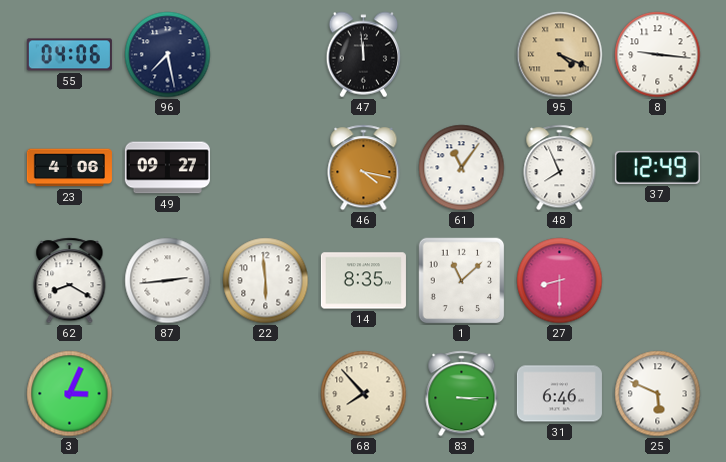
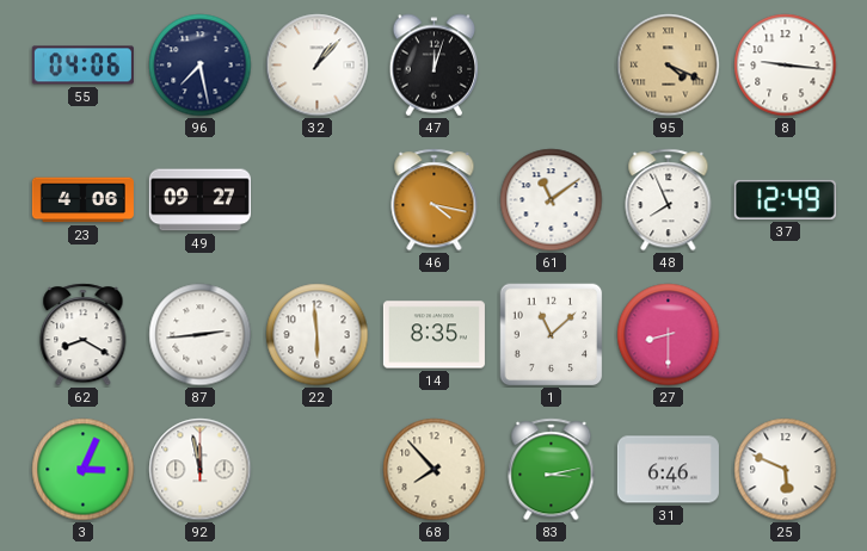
32: none -> 1:07 (318, 66)
47: 11:59 -> 12:03 (435, 66)
61: 11:06 -> 11:09 (552, 200)
92: none -> 11:58 (201, 470)
83: 3:15 -> 3:13 (552, 470)
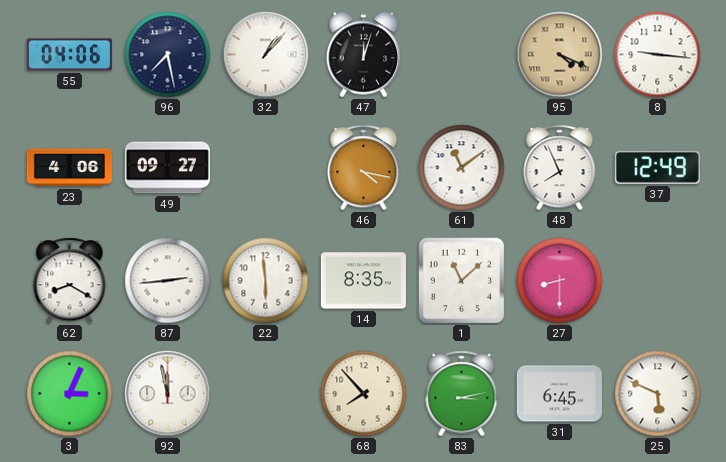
31: 6:46 -> 6:45 (559, 394)
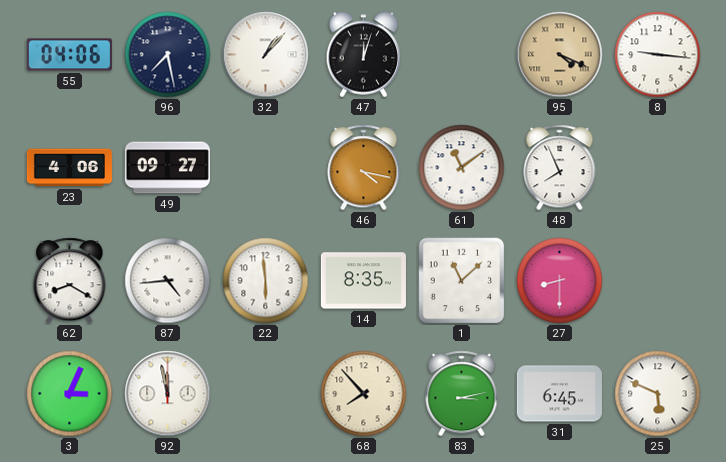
37: 12:49 -> none (657, 167)
87: 2:44 -> 4:44 (168, 281)
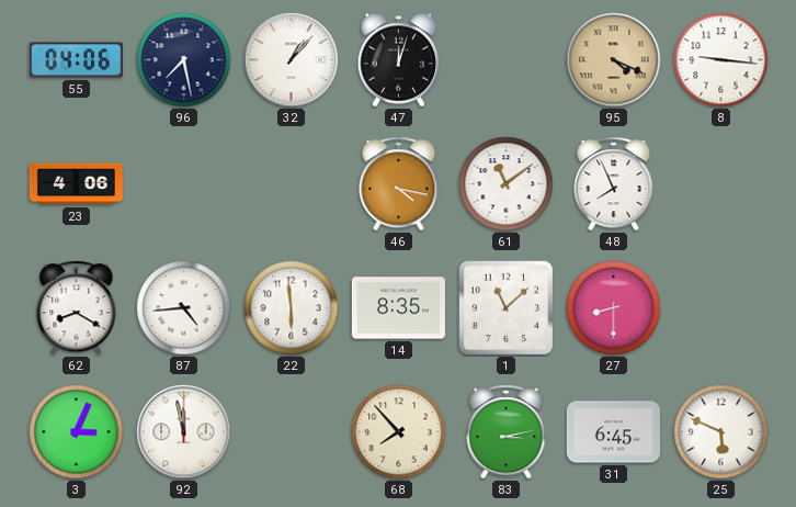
49: 09:27 -> none (167, 168)
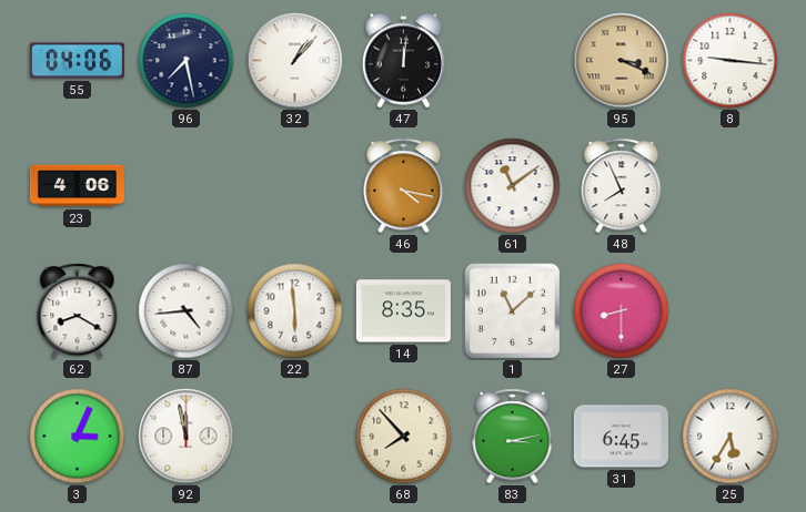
47: 12:03 -> 12:01 (404, 61)
95: 4:19 -> 3:19 (622, 61)
25: 5:49 -> 5:35 (731, 437)
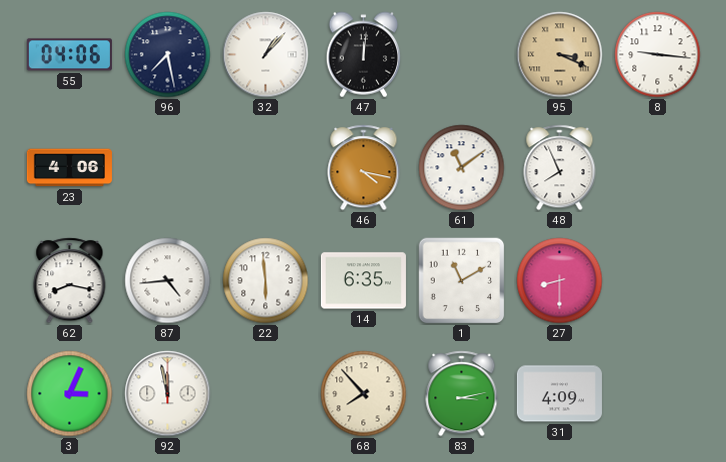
62: 8:20 -> 8:17 (70, 281)
14: 8:35 -> 6:35 (363, 281)
1: 11:08 -> 11:10 (462, 281)
31: 6:45 -> 4:09 (559, 394)
25: 5:35 -> none (731, 437)
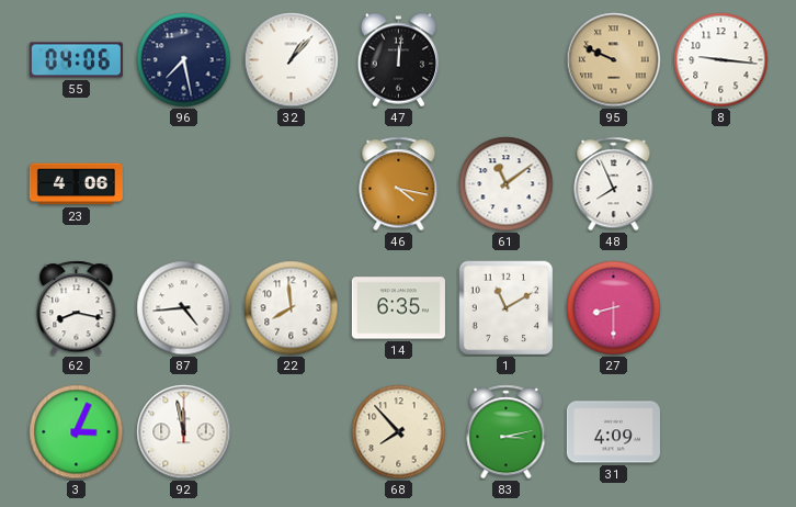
95: 3:19 -> 9:49 (614, 60)
22: 5:59 -> 7:59 (292, 308)
